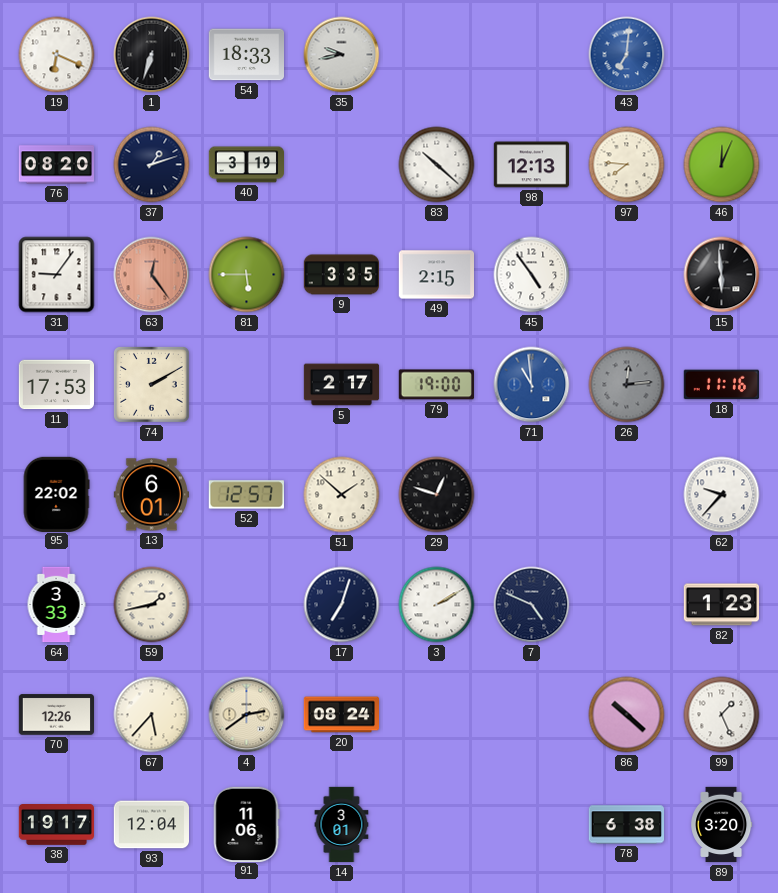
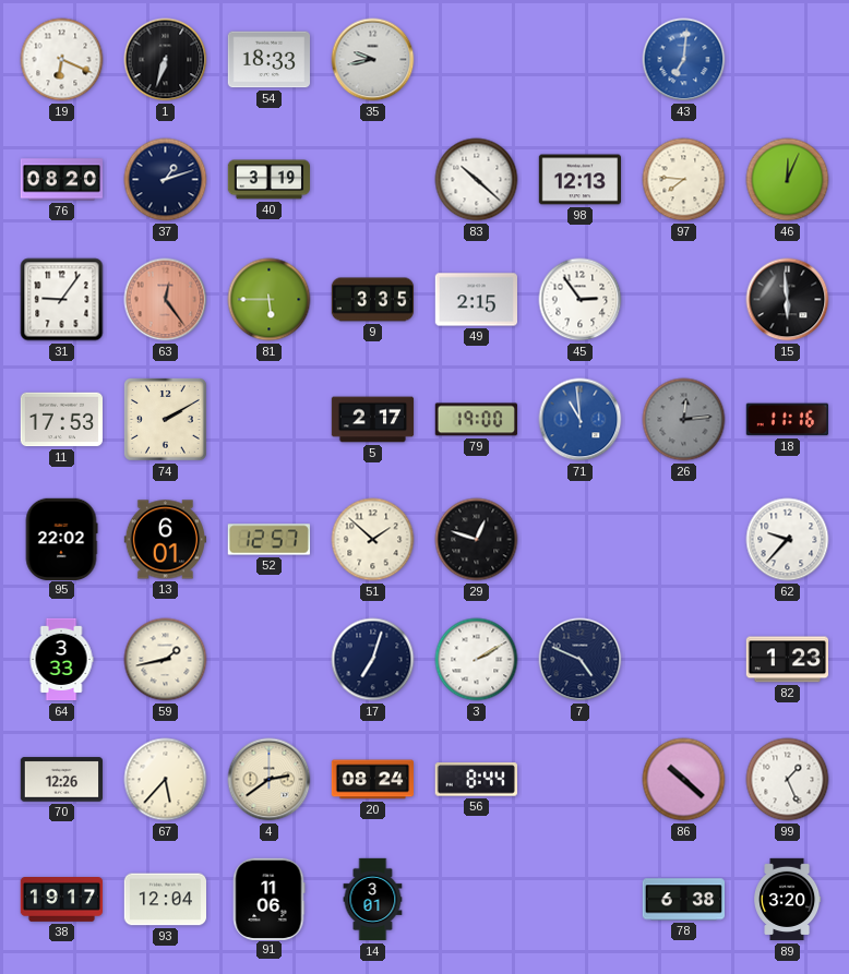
45: 4:54 -> 2:54 (581, 300)
56: none -> 8:44 (476, 780)
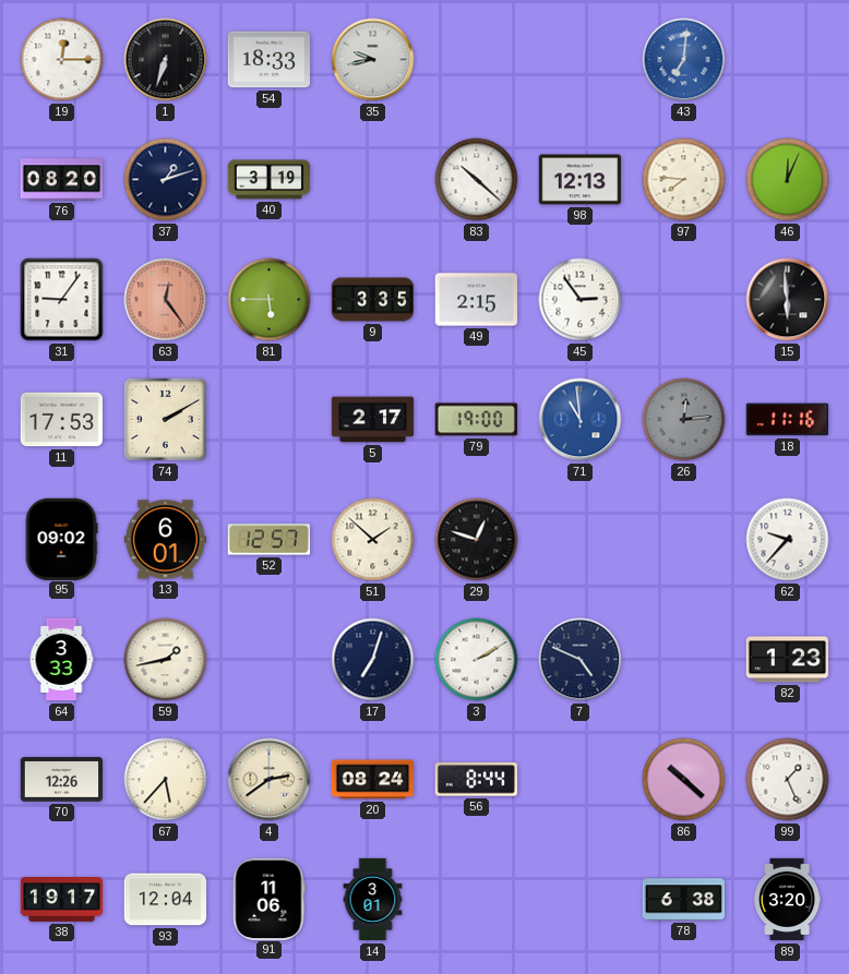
19: 6:19 -> 12:15 (62, 60)
95: 22:02 -> 09:02 (61, 539)
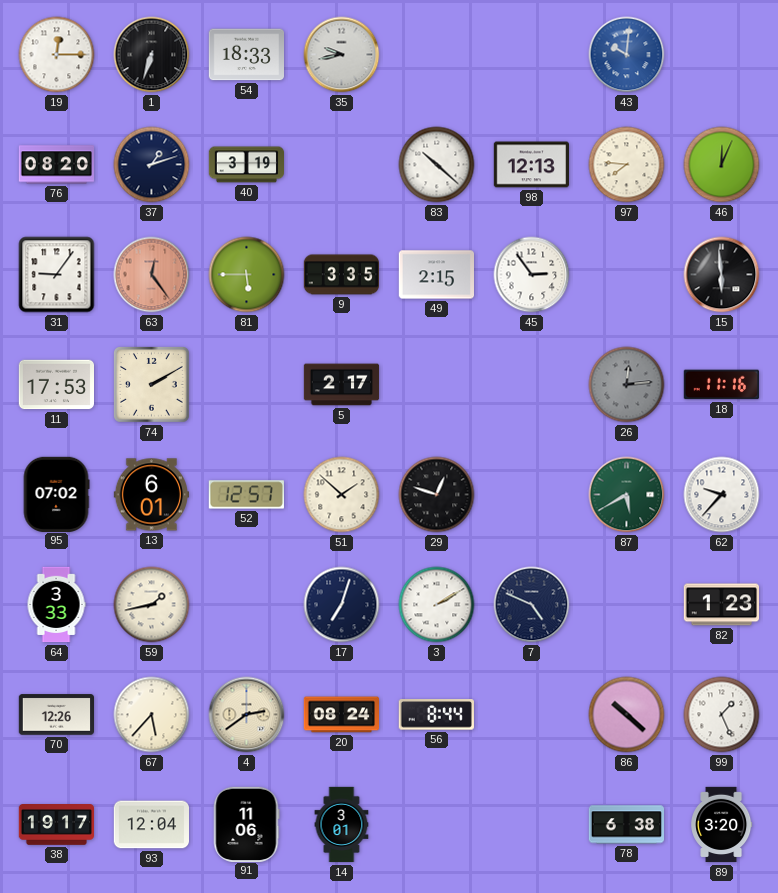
43: 7:01 -> 10:01 (627, 55)
79: 19:00 -> none (476, 420)
71: 10:59 -> none (581, 420)
95: 09:02 -> 07:02 (56, 494)
87: none -> 5:40 (627, 495)
